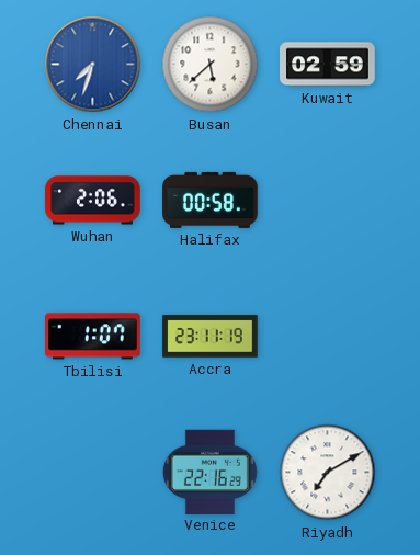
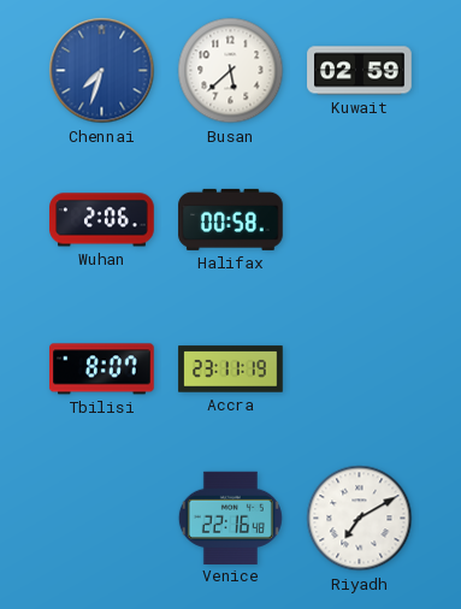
Tbilisi: 1:07 -> 8:07 (102, 369)
Venice: 22:16:29 -> 22:16:48 (230, 518)
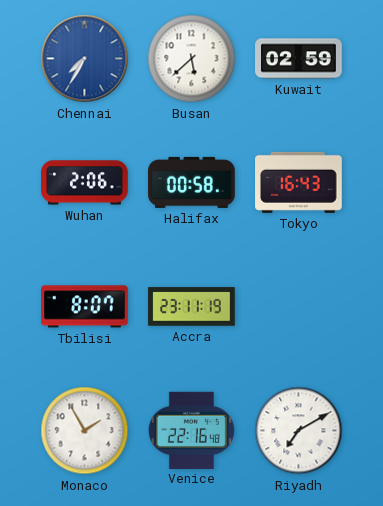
Chennai: 7:33 -> 7:35 (85, 59)
Tokyo: none -> 16:43 (299, 182)
Monaco: none -> 1:55 (85, 431)
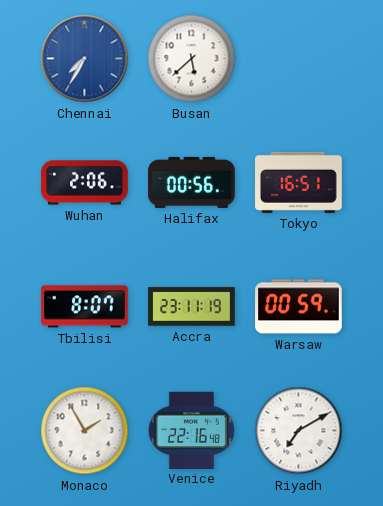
Kuwait: 02:59 -> none (299, 59)
Halifax: 00:58 -> 00:56 (192, 182)
Tokyo: 16:43 -> 16:51 (299, 182)
Warsaw: none -> 00:59 (299, 307)
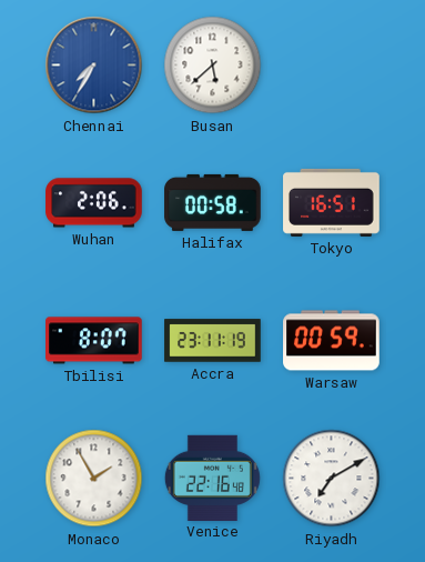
Halifax: 00:56 -> 00:58 (213, 202)
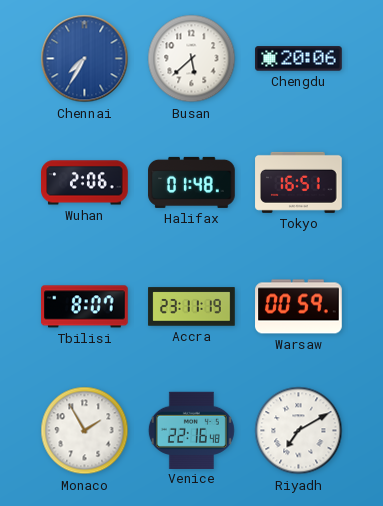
Chengdu: none -> 20:06 (299, 59)
Halifax: 00:58 -> 01:48 (192, 182)
